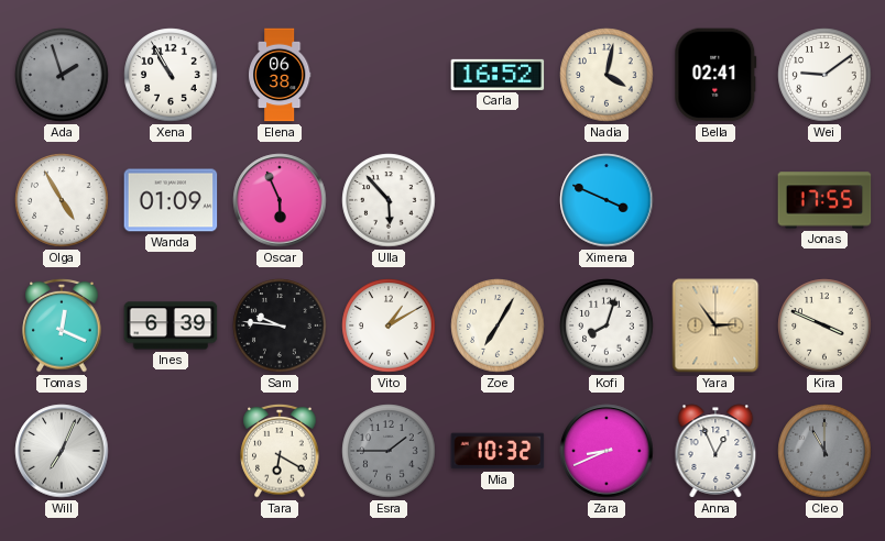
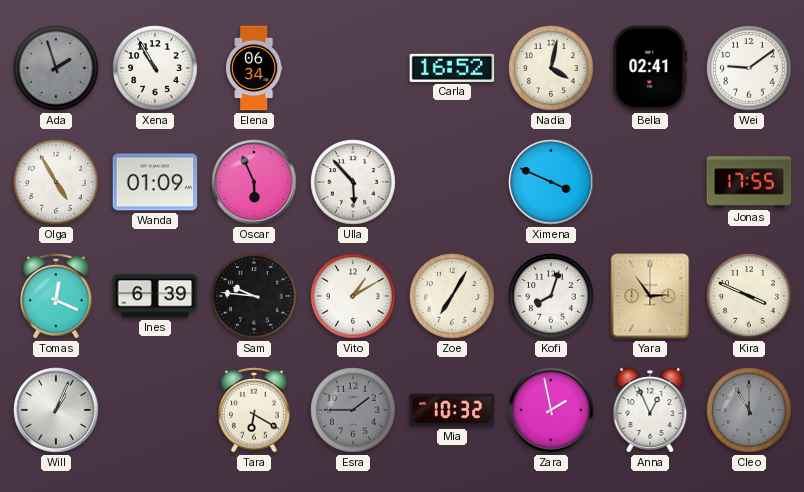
Elena: 06:38 -> 06:34 (254, 68)
Will: 7:04 -> 1:04 (56, 410)
Zara: 8:41 -> 1:58 (551, 410)
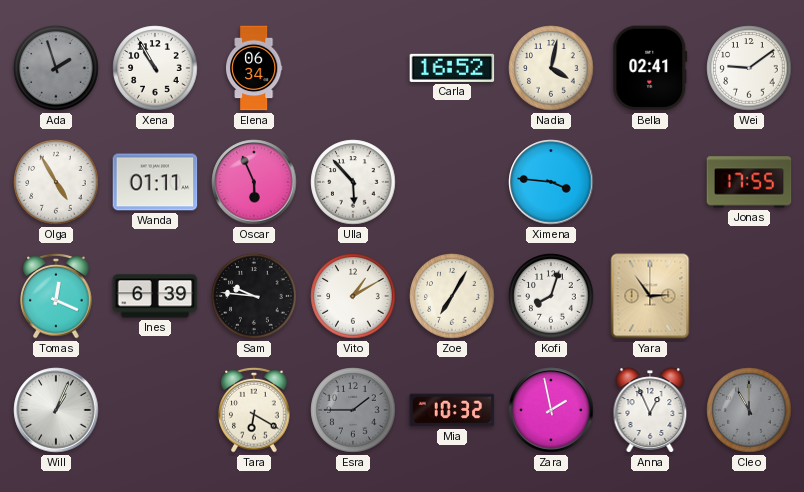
Wanda: 01:09 -> 01:11 (155, 182)
Ximena: 3:49 -> 3:46 (551, 182)
Kira: 3:49 -> none (749, 296)
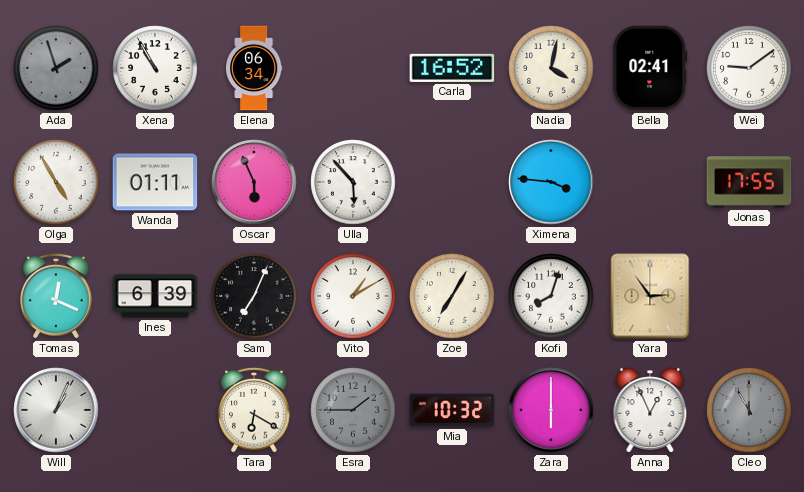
Sam: 9:46 -> 7:04 (254, 296)
Zara: 1:58 -> 6:00 (551, 410)
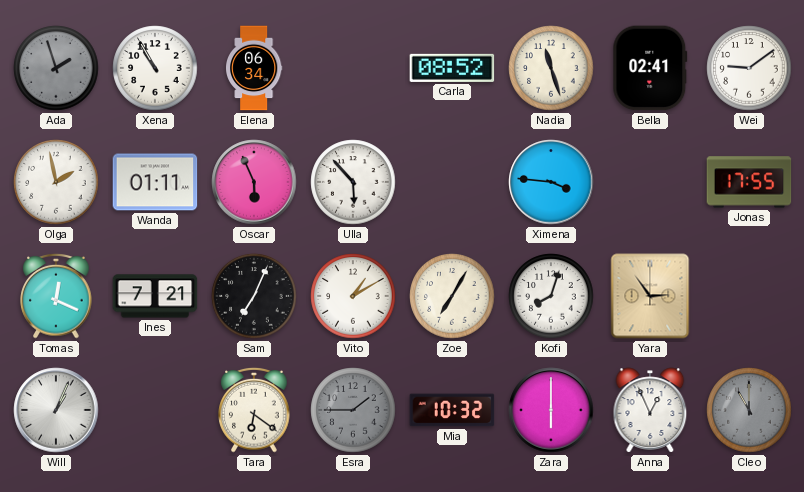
Carla: 16:52 -> 08:52 (452, 68)
Nadia: 4:02 -> 11:27 (551, 68)
Olga: 4:55 -> 1:58 (56, 182)
Ines: 6:39 -> 7:21 (155, 296)
Tara: 6:20 -> 6:21 (254, 410)
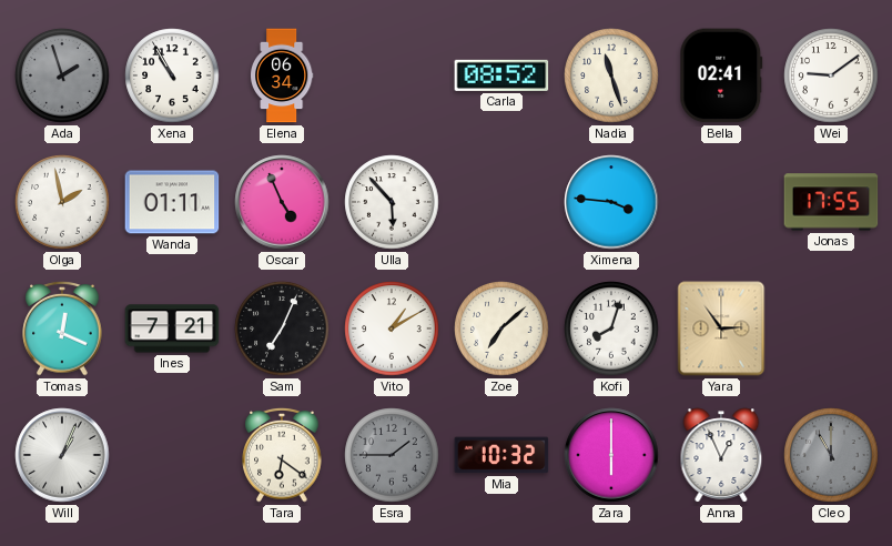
Oscar: 5:56 -> 4:56 (282, 202)
Zoe: 7:05 -> 7:08 (501, 328)
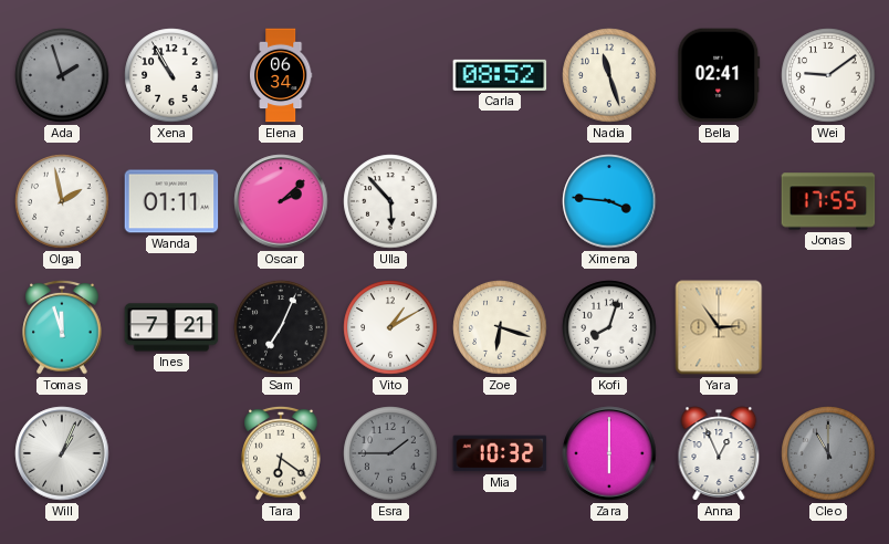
Oscar: 4:56 -> 2:08 (281, 201)
Tomas: 12:19 -> 11:57 (62, 327)
Zoe: 7:08 -> 6:18 (500, 327)
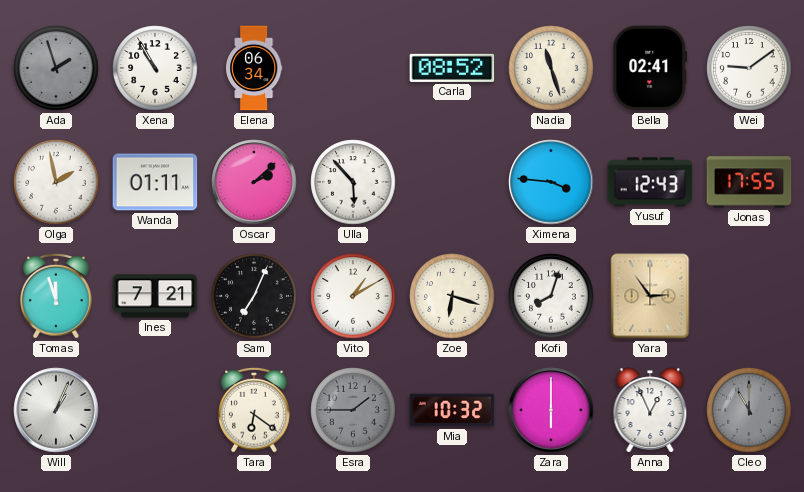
Yusuf: none -> 12:43 (650, 182)
